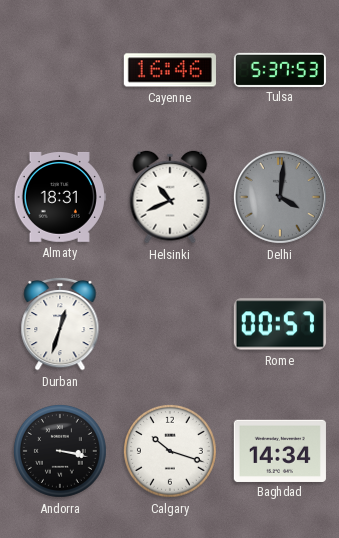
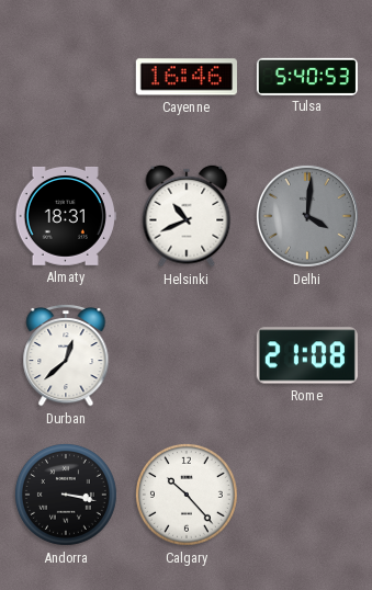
Tulsa: 5:37 -> 5:40 (307, 76)
Durban: 12:33 -> 12:38 (66, 355)
Rome: 00:57 -> 21:08 (307, 355)
Calgary: 10:18 -> 10:23 (187, 495)
Baghdad: 14:34 -> none (280, 450)
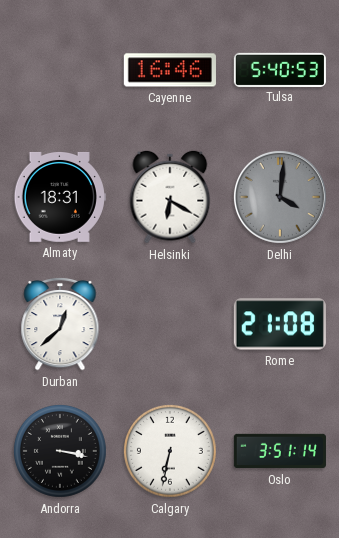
Helsinki: 10:41 -> 6:20 (170, 197)
Calgary: 10:23 -> 6:32 (170, 451)
Oslo: none -> 3:51 (280, 451)
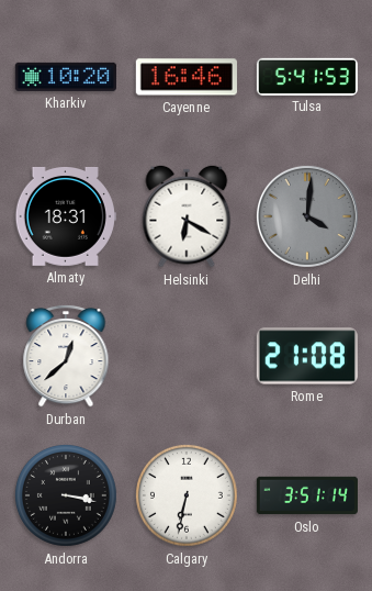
Kharkiv: none -> 10:20 (66, 77)
Tulsa: 5:40 -> 5:41 (307, 76)
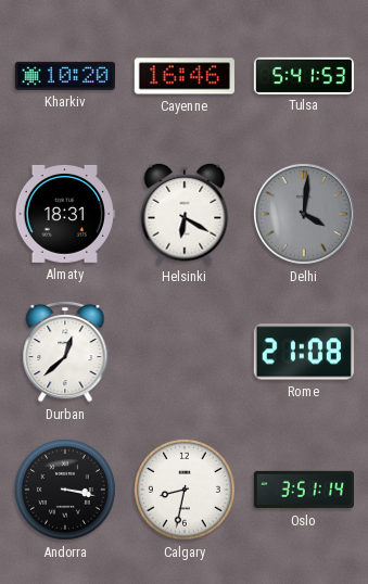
Calgary: 6:32 -> 8:32 (185, 490)
